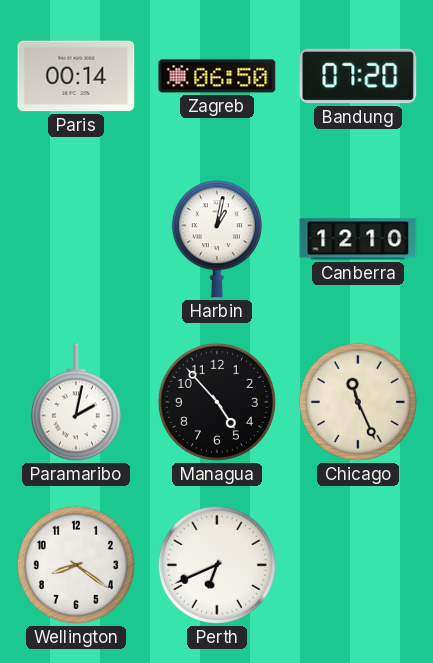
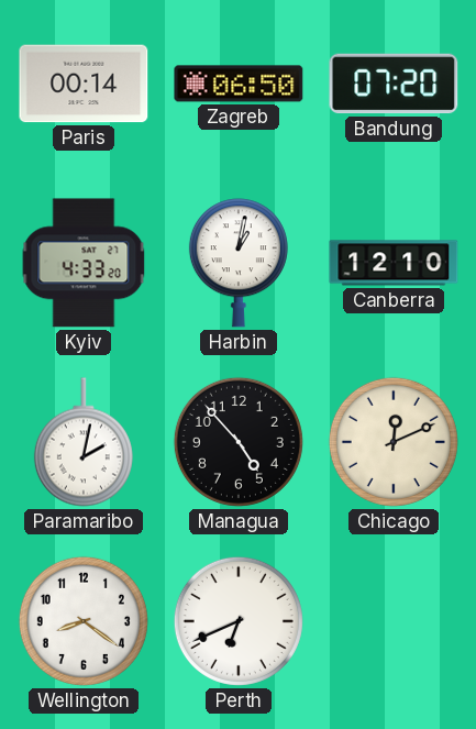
Kyiv: none -> 4:33 (84, 263)
Chicago: 11:26 -> 12:11 (394, 442)
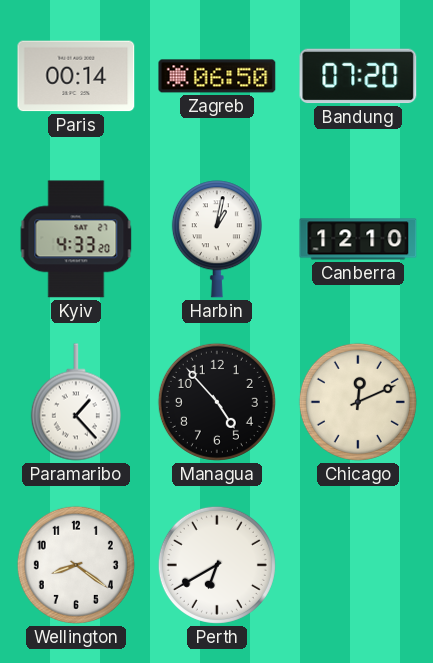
Paramaribo: 2:02 -> 1:23 (76, 402)
Perth: 6:41 -> 6:40 (217, 565)
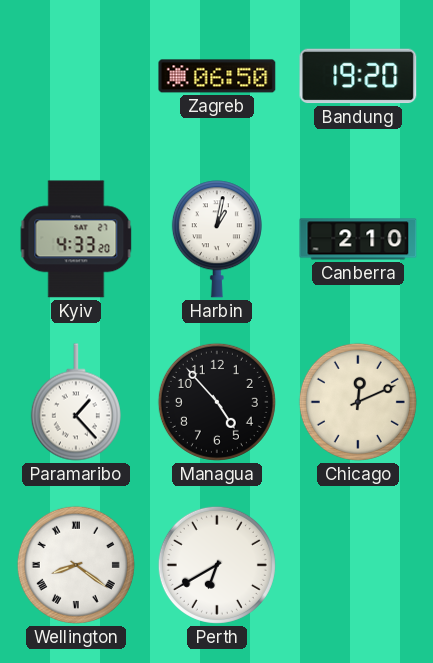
Paris: 00:14 -> none (76, 76)
Bandung: 07:20 -> 19:20 (358, 76)
Canberra: 12:10 -> 2:10 (358, 239)
Wellington numerals: Arabic -> Roman (76, 565)
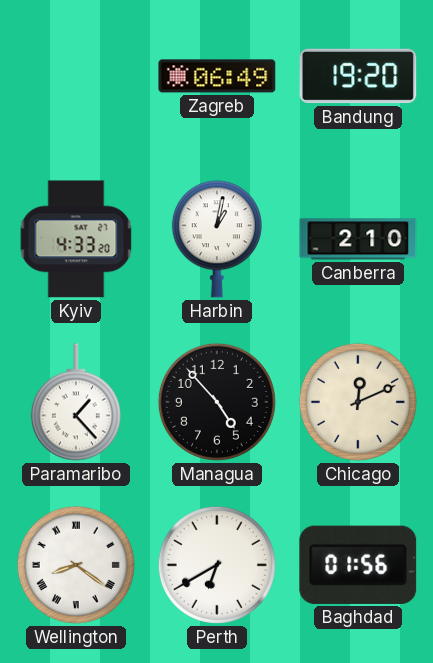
Zagreb: 06:50 -> 06:49 (217, 76)
Baghdad: none -> 01:56 (358, 565)
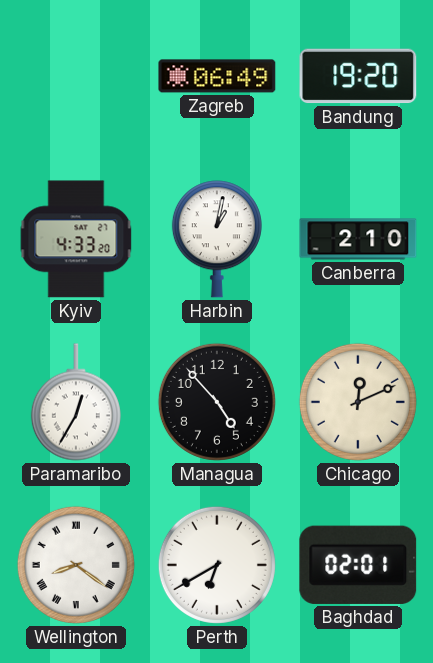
Paramaribo: 1:23 -> 12:35 (76, 402)
Baghdad: 01:56 -> 02:01 (358, 565)
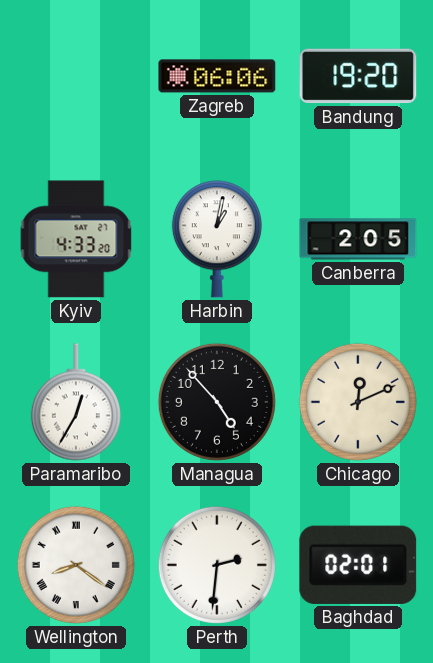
Zagreb: 06:49 -> 06:06 (217, 76)
Canberra: 2:10 -> 2:05 (358, 239)
Perth: 6:40 -> 2:31 (217, 565)
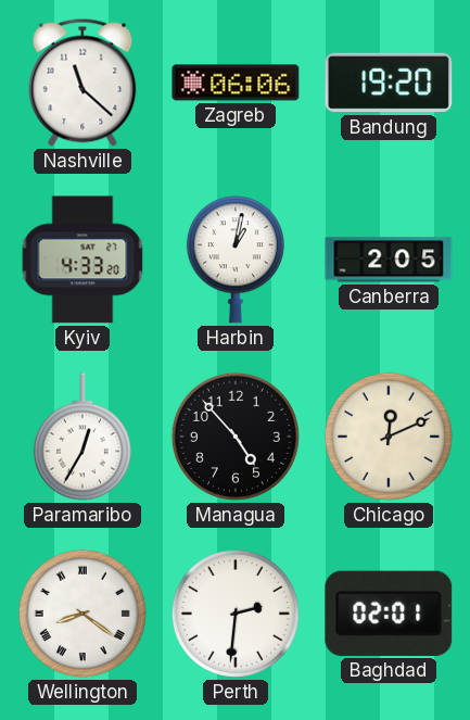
Nashville: none -> 11:22 (82, 83)
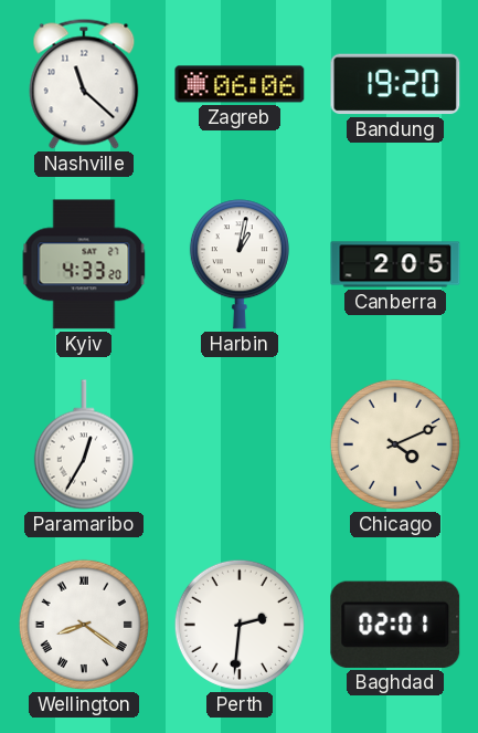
Managua: 4:53 -> none (236, 437)
Chicago: 12:11 -> 4:11 (395, 444)
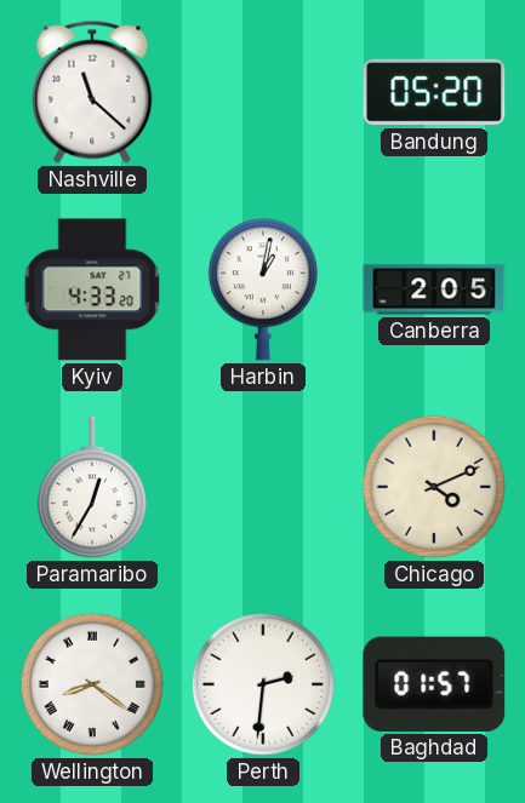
Zagreb: 06:06 -> none (240, 84)
Bandung: 19:20 -> 05:20 (434, 92)
Baghdad: 02:01 -> 01:57 (434, 684)
